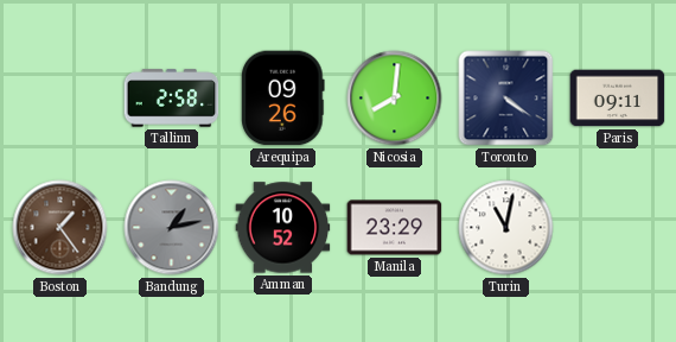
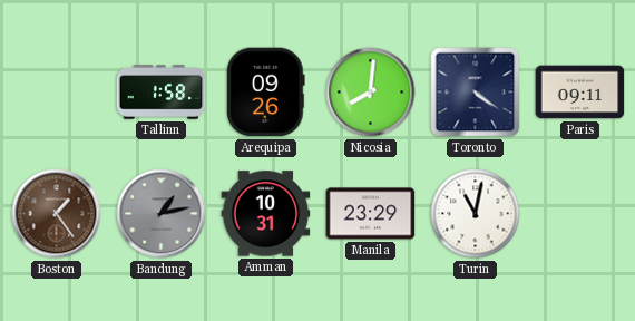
Tallinn: 2:58 -> 1:58 (162, 93)
Amman: 10:52 -> 10:31 (266, 214)
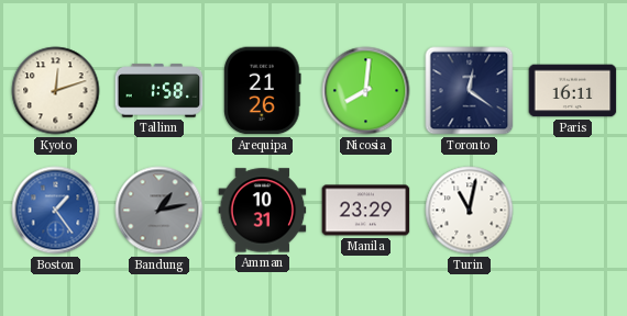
Kyoto: none -> 12:12 (56, 91)
Arequipa: 09:26 -> 21:26 (263, 91)
Toronto: 4:21 -> 12:21 (470, 91)
Paris: 09:11 -> 16:11 (573, 91)
Boston dial: brown -> blue (56, 211)
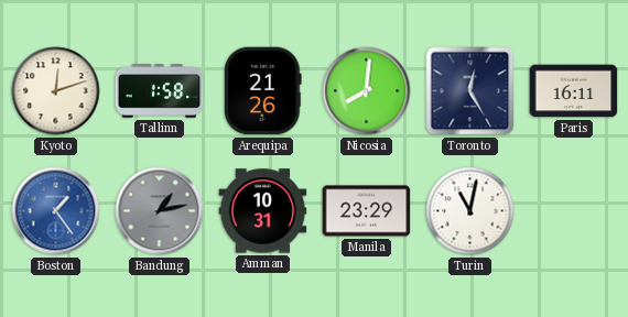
Toronto: 12:21 -> 12:25 (470, 91)
